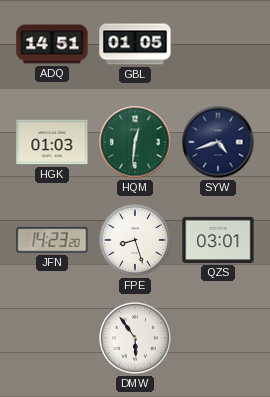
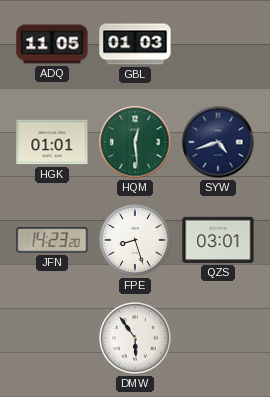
ADQ: 14:51 -> 11:05 (52, 44)
GBL: 01:05 -> 01:03 (135, 44)
HGK: 01:03 -> 01:01 (52, 142)
HQM: 12:31 -> 12:29 (135, 142)
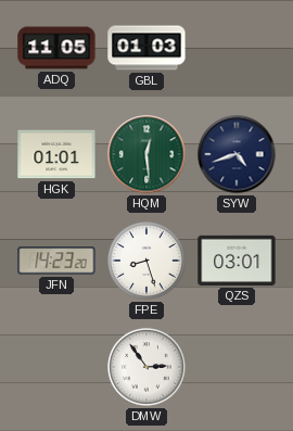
DMW: 5:54 -> 2:54 (146, 367)
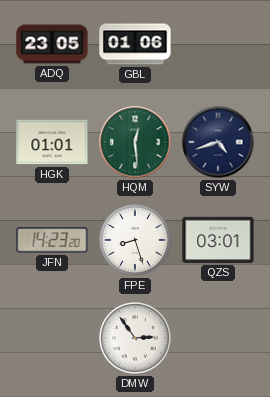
ADQ: 11:05 -> 23:05 (52, 44)
GBL: 01:03 -> 01:06 (135, 44)
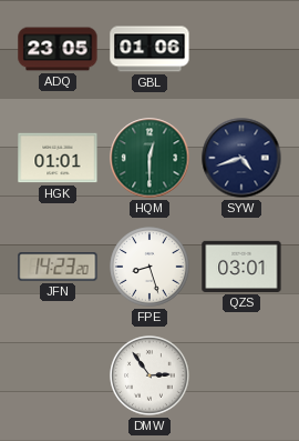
HQM: 12:29 -> 12:30 (149, 158)
